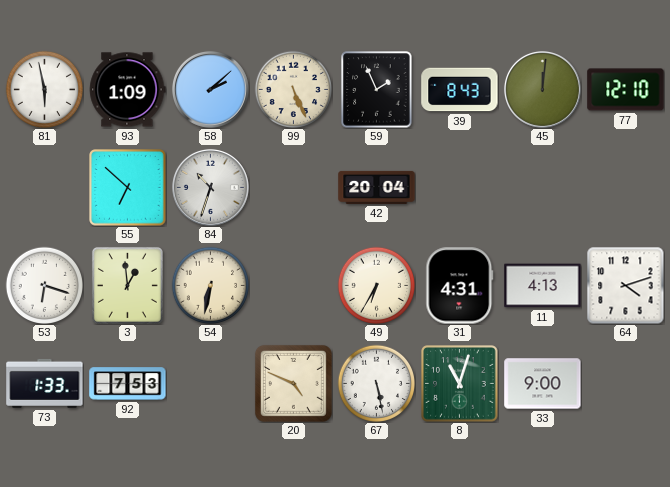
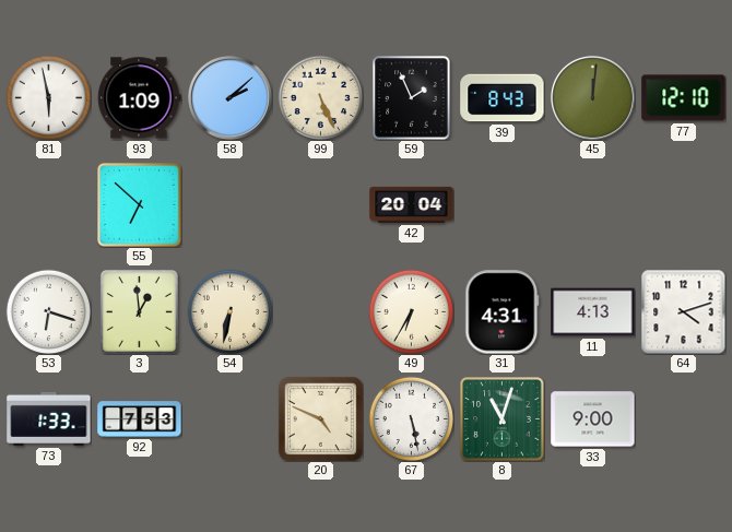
84: 10:33 -> none (210, 187)
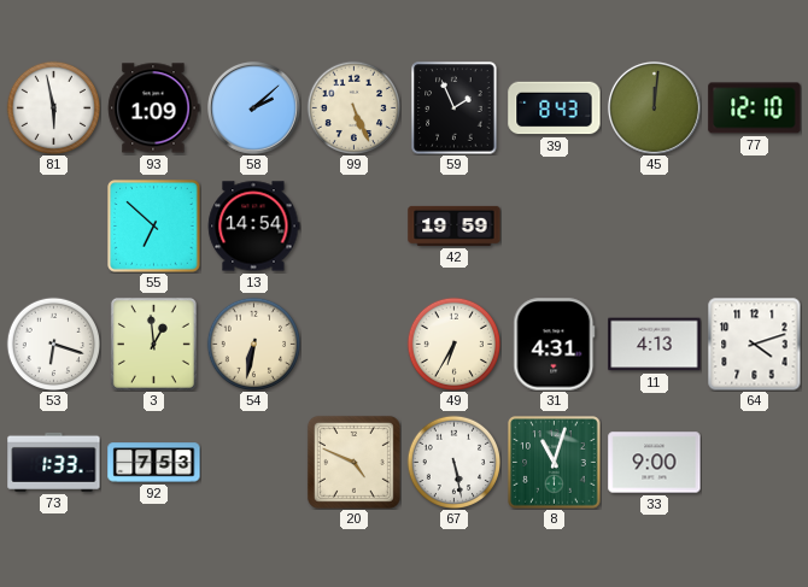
13: none -> 14:54 (253, 227)
42: 20:04 -> 19:59 (455, 225)
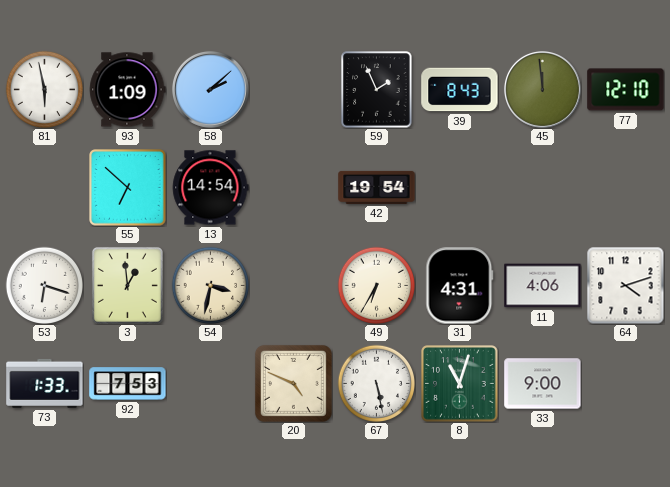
99: 5:26 -> none (353, 107)
45: 12:01 -> 11:59 (542, 89)
42: 19:59 -> 19:54 (377, 187)
54: 6:32 -> 3:32 (210, 285)
11: 4:13 -> 4:06 (543, 286)
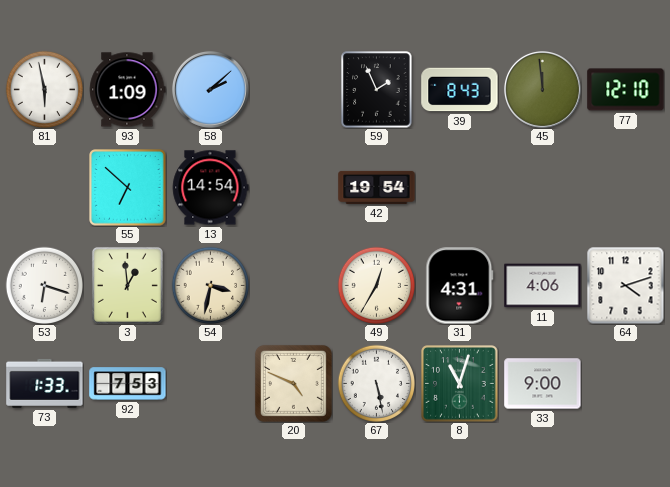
49: 6:35 -> 12:35 (376, 285)
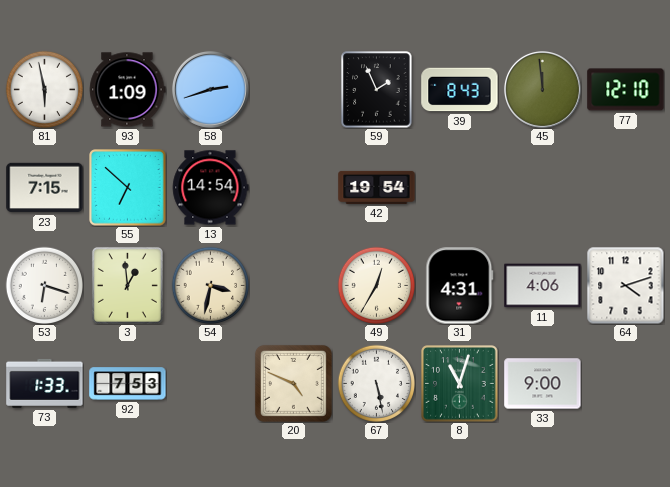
58: 2:08 -> 2:42 (210, 89)
23: none -> 7:15 (45, 188)
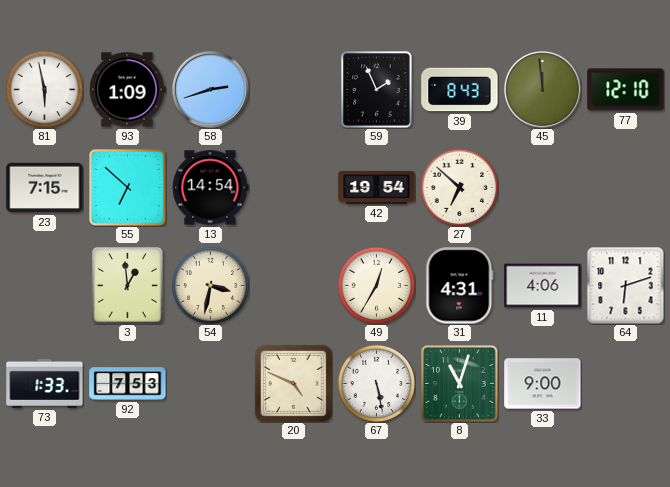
27: none -> 6:52 (459, 187)
53: 6:18 -> none (44, 285)
64: 4:12 -> 6:12 (625, 285)
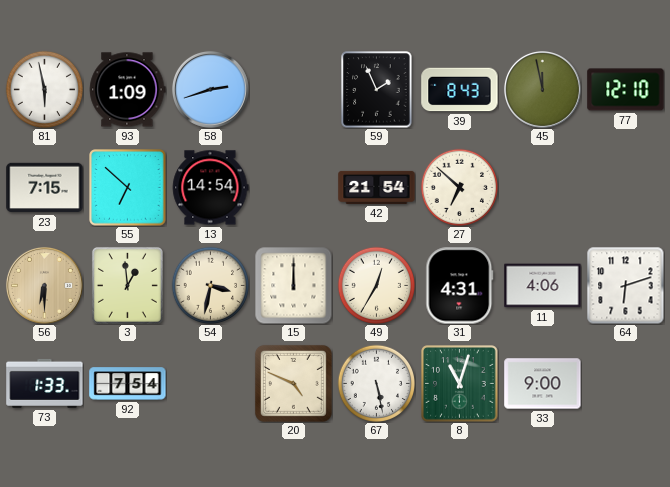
45: 11:59 -> 11:58 (542, 89)
42: 19:54 -> 21:54 (377, 187)
56: none -> 6:30 (44, 285)
15: none -> 12:00 (293, 285)
92: 7:53 -> 7:54 (128, 384)
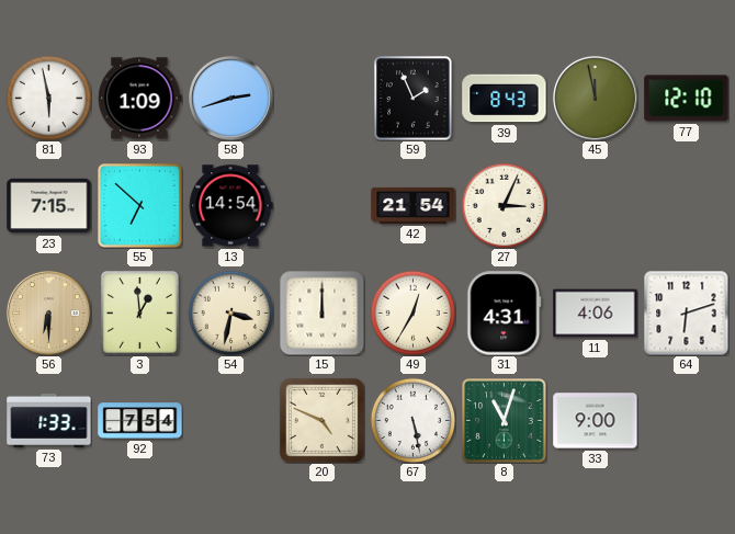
27: 6:52 -> 3:04 (504, 205)
